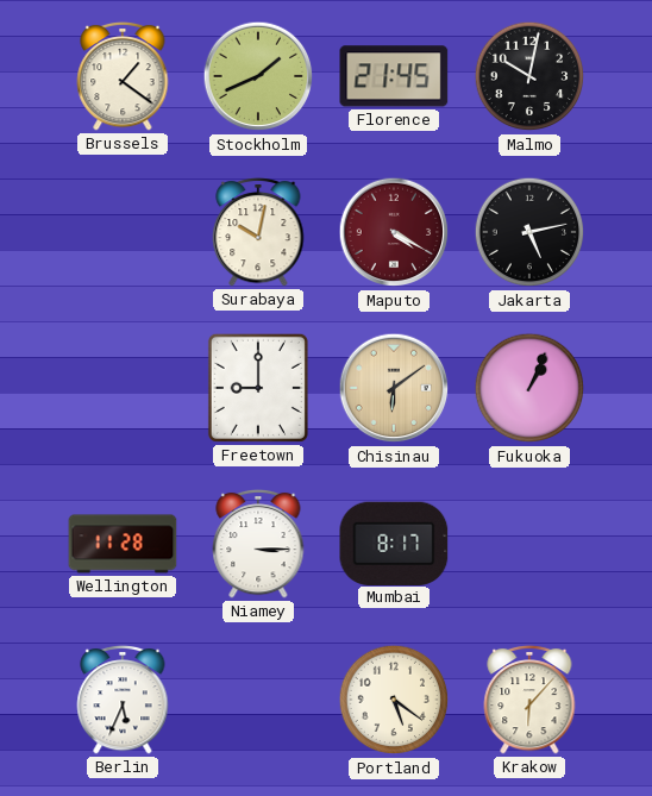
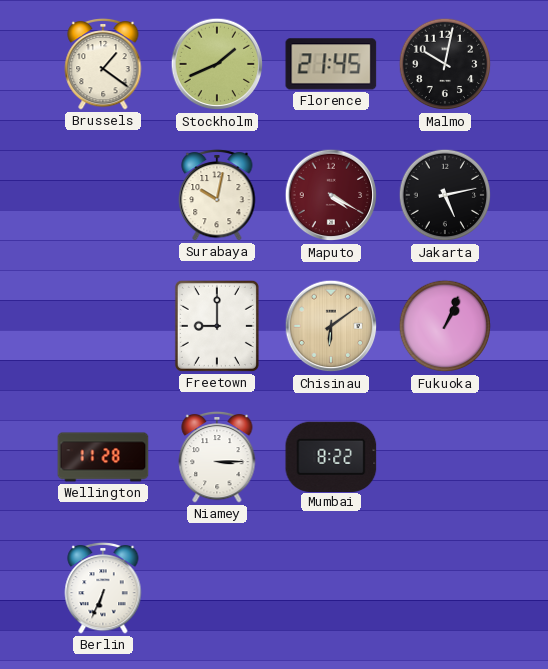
Mumbai: 8:17 -> 8:22 (331, 456)
Berlin: 5:34 -> 6:34 (103, 588)
Portland: 5:21 -> none (394, 700)
Krakow: 6:07 -> none (529, 700)
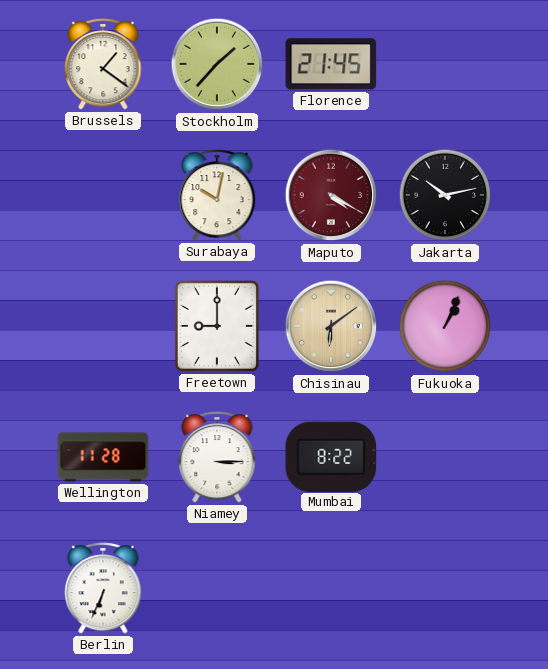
Stockholm: 1:41 -> 1:37 (217, 64)
Malmo: 10:02 -> none (445, 64)
Jakarta: 5:13 -> 10:13 (445, 195)
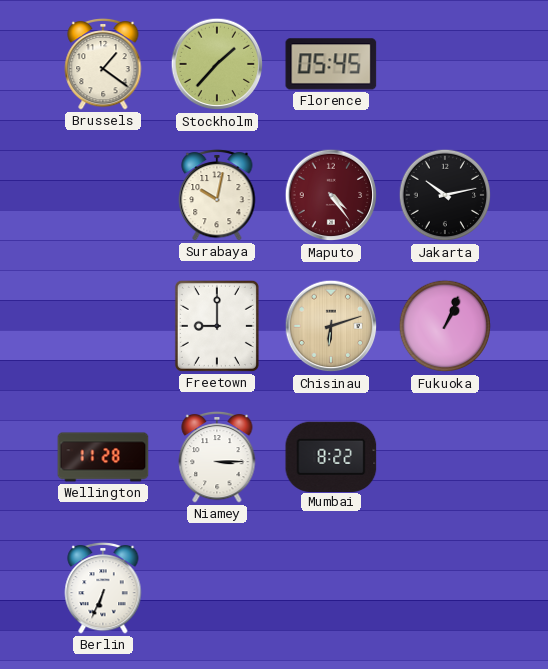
Florence: 21:45 -> 05:45 (331, 64)
Maputo: 4:20 -> 4:24 (331, 195)
Chisinau: 6:09 -> 6:12 (331, 326)
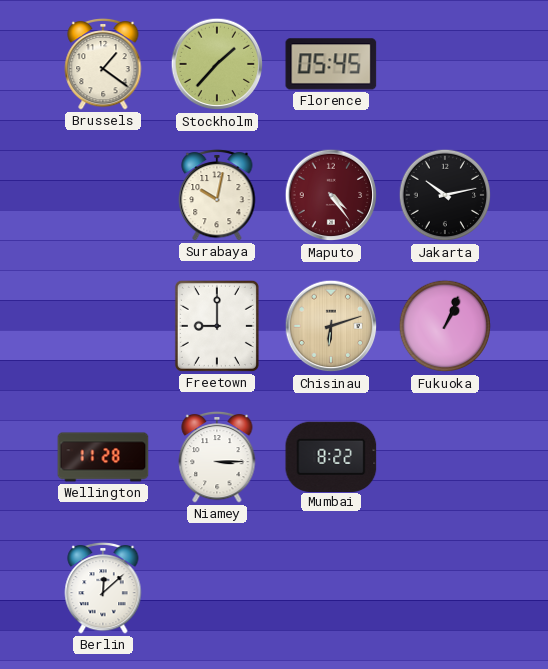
Berlin: 6:34 -> 12:08 (103, 588)
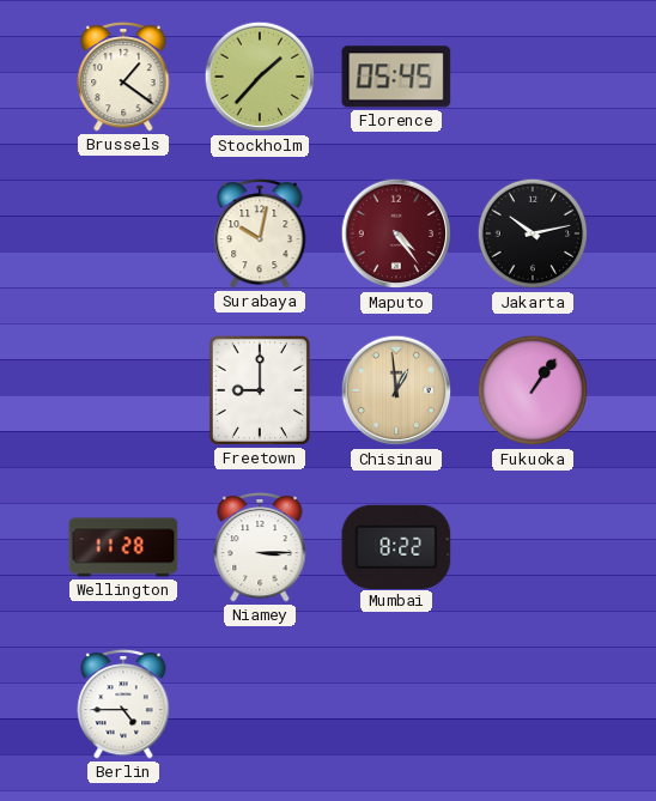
Chisinau: 6:12 -> 12:59 (396, 390)
Fukuoka: 1:04 -> 1:06 (533, 390)
Berlin: 12:08 -> 4:45 (123, 704)
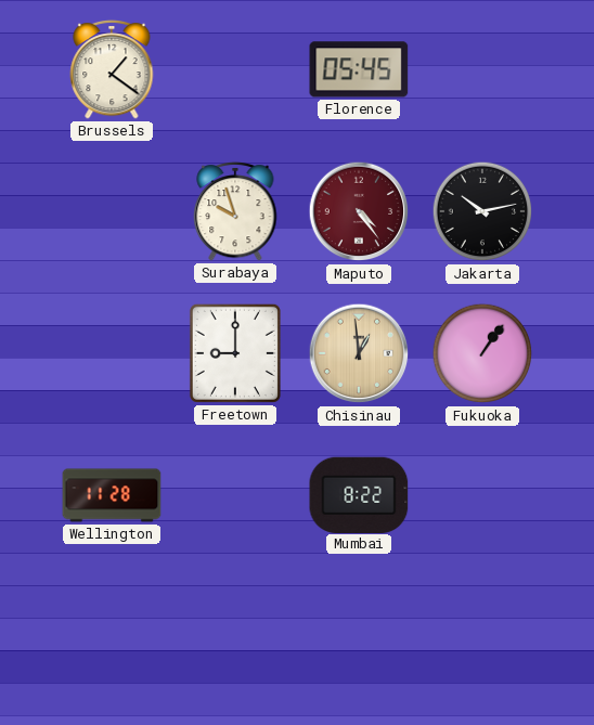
Stockholm: 1:37 -> none (260, 77)
Surabaya: 10:02 -> 9:57 (235, 211)
Niamey: 3:15 -> none (260, 547)
Berlin: 4:45 -> none (123, 704)
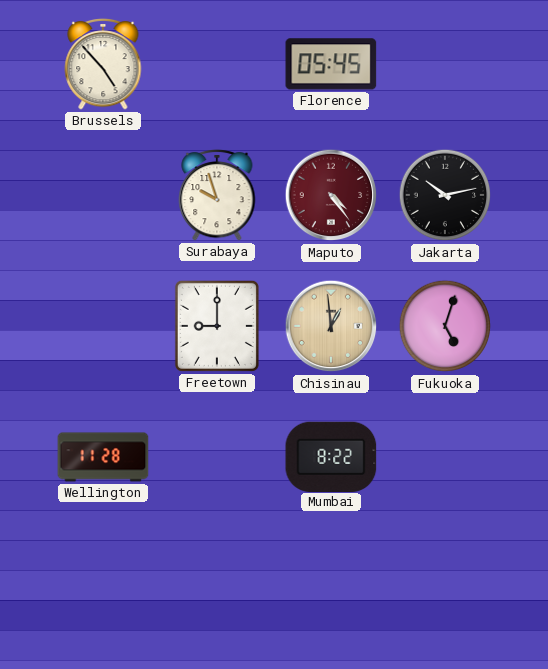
Brussels: 1:21 -> 4:53 (103, 64)
Fukuoka: 1:06 -> 5:03 (445, 326)
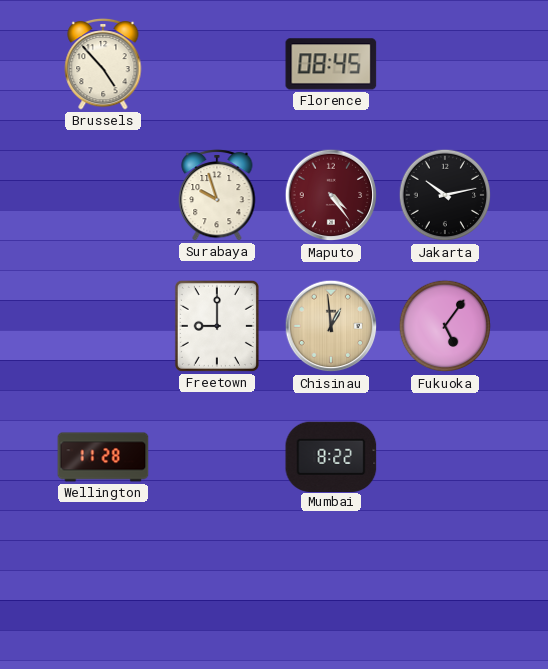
Florence: 05:45 -> 08:45 (331, 64)
Fukuoka: 5:03 -> 5:06 (445, 326)
